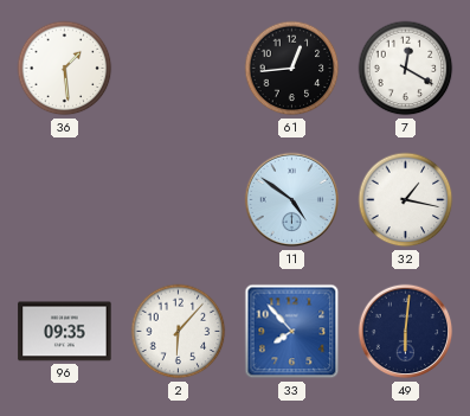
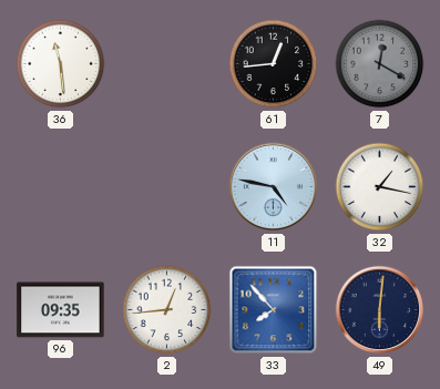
36: 1:29 -> 11:29 (61, 64)
7 dial: white -> grey (380, 64)
11: 4:51 -> 4:47 (274, 187)
2: 6:07 -> 12:44 (167, 310)
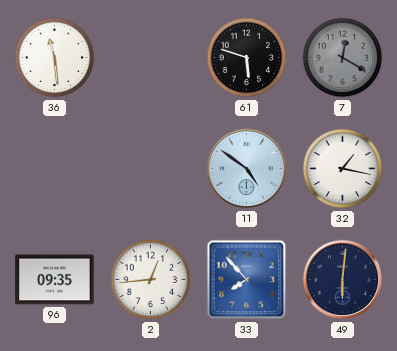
61: 12:44 -> 5:48 (247, 58)
11: 4:47 -> 4:51 (247, 169)
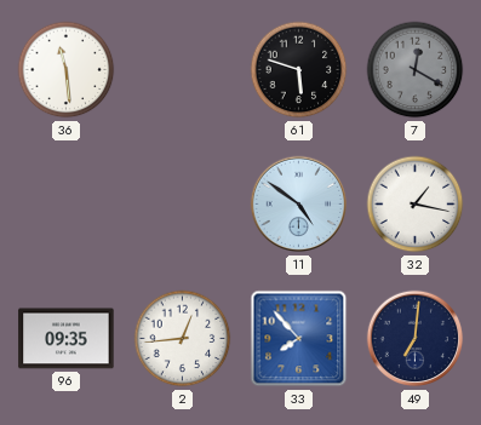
49: 6:01 -> 7:01 (416, 339)
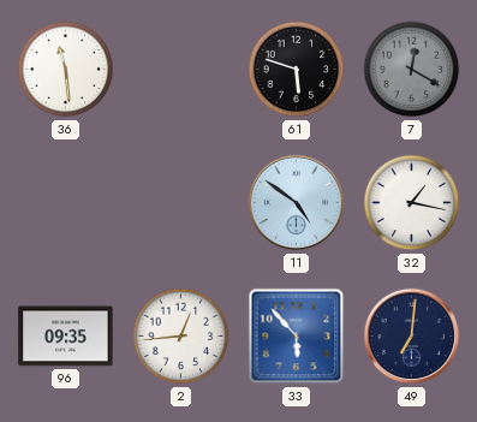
33: 7:53 -> 5:53 (297, 337)
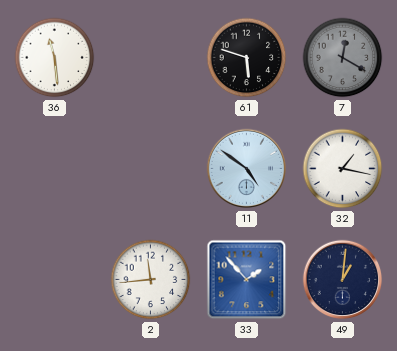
96: 09:35 -> none (66, 337)
2: 12:44 -> 11:44 (151, 280)
33: 5:53 -> 1:53 (247, 280)
49: 7:01 -> 1:01 (343, 280)
